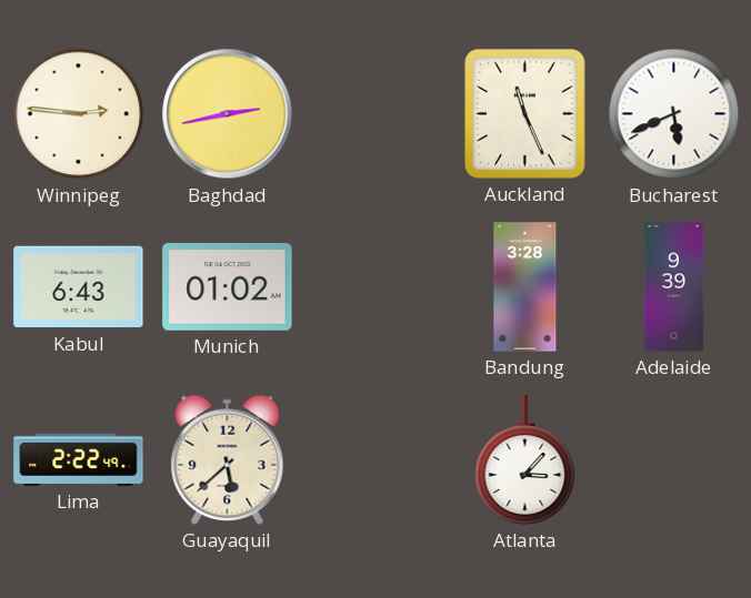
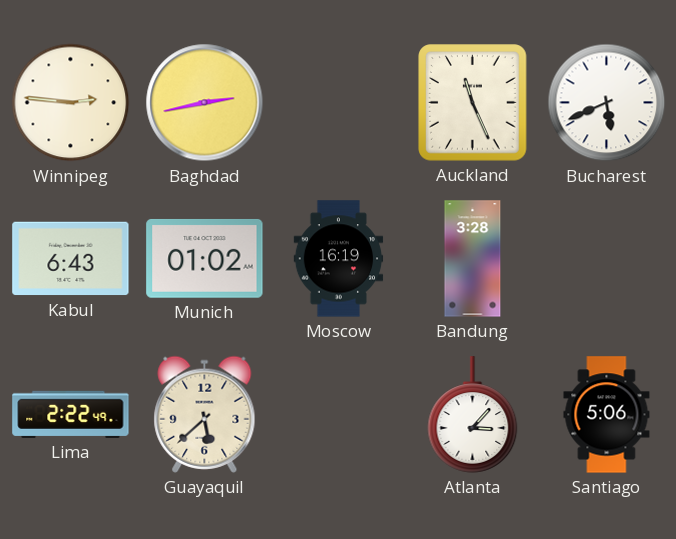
Moscow: none -> 16:19 (339, 259)
Adelaide: 9:39 -> none (674, 287)
Santiago: none -> 5:06 (607, 415)
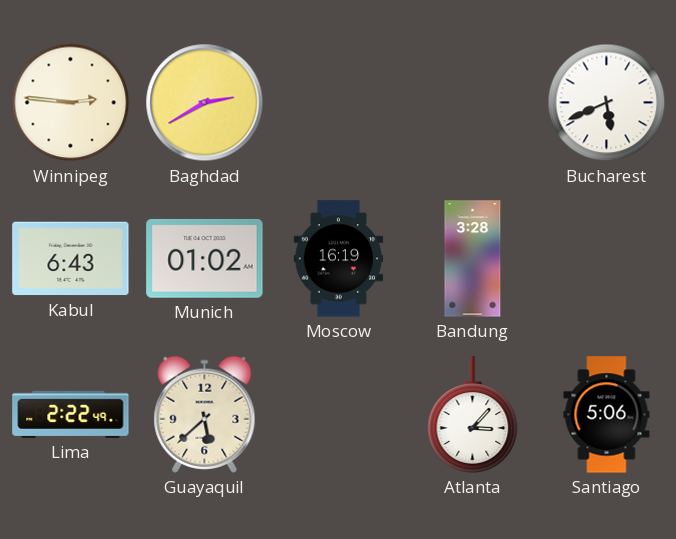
Baghdad: 2:43 -> 2:40 (205, 103)
Auckland: 11:26 -> none (473, 103)
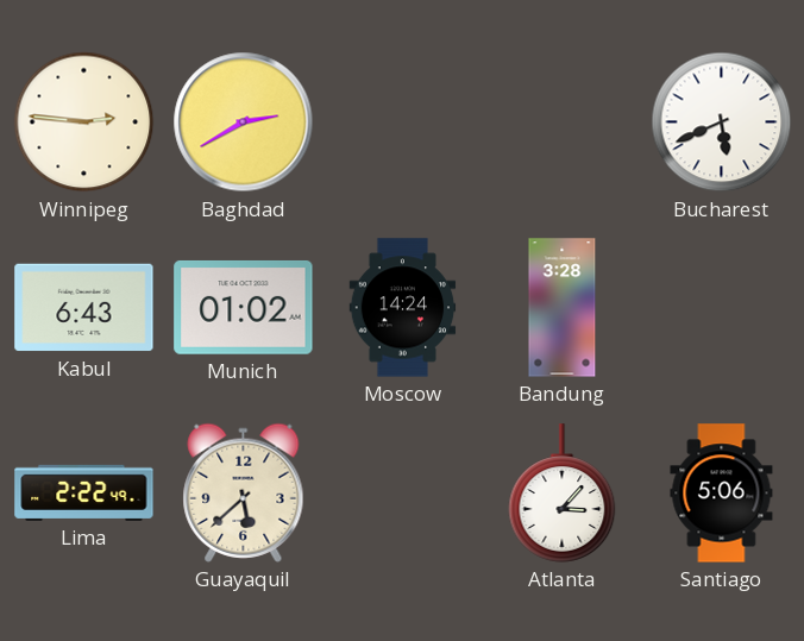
Moscow: 16:19 -> 14:24 (403, 308)
